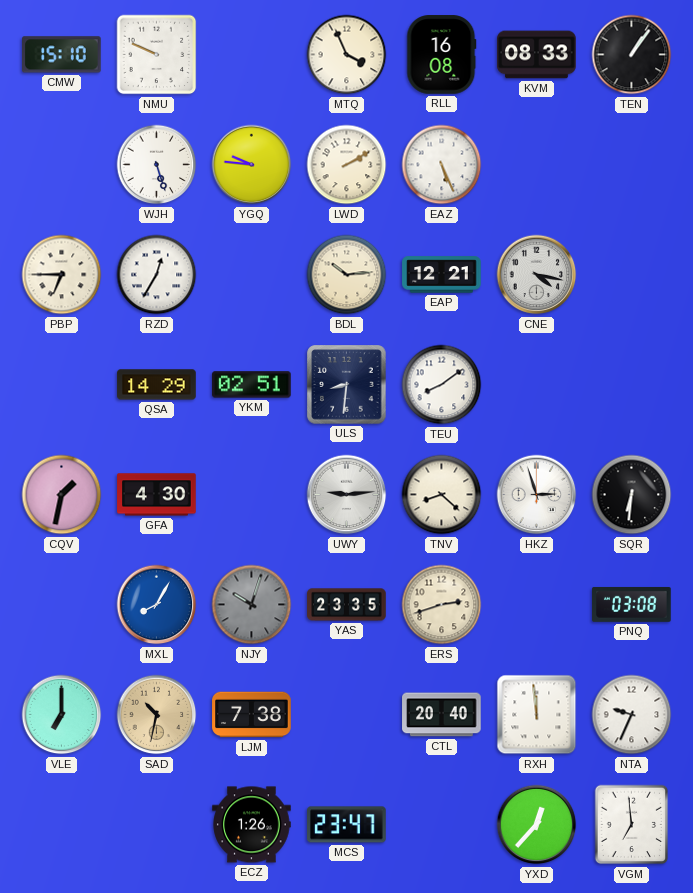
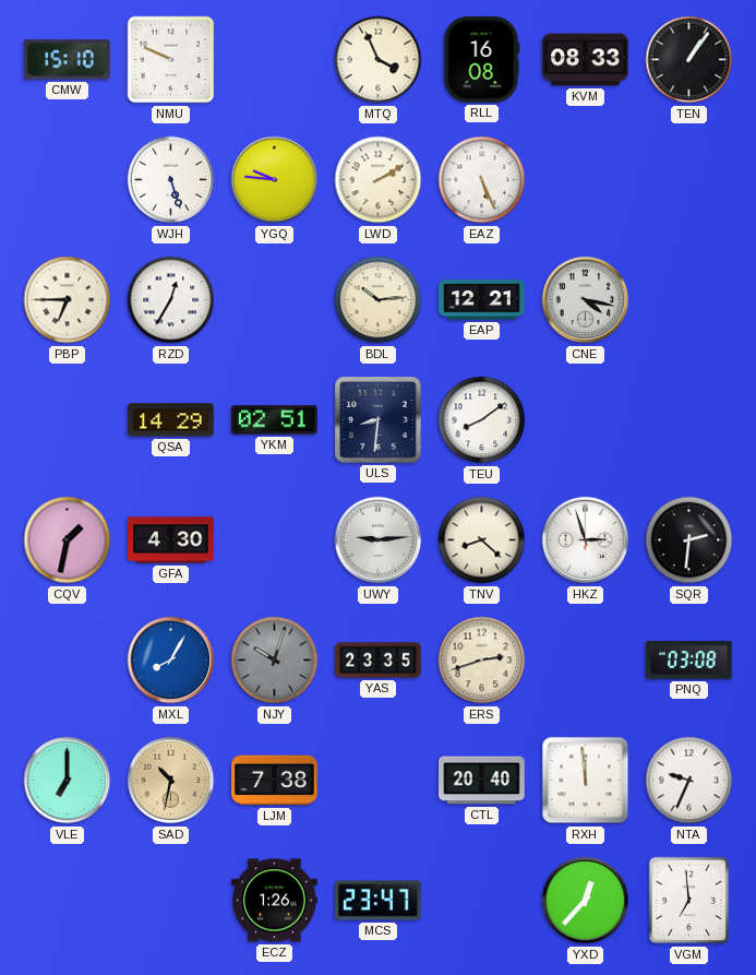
SQR: 6:31 -> 2:31 (689, 540)
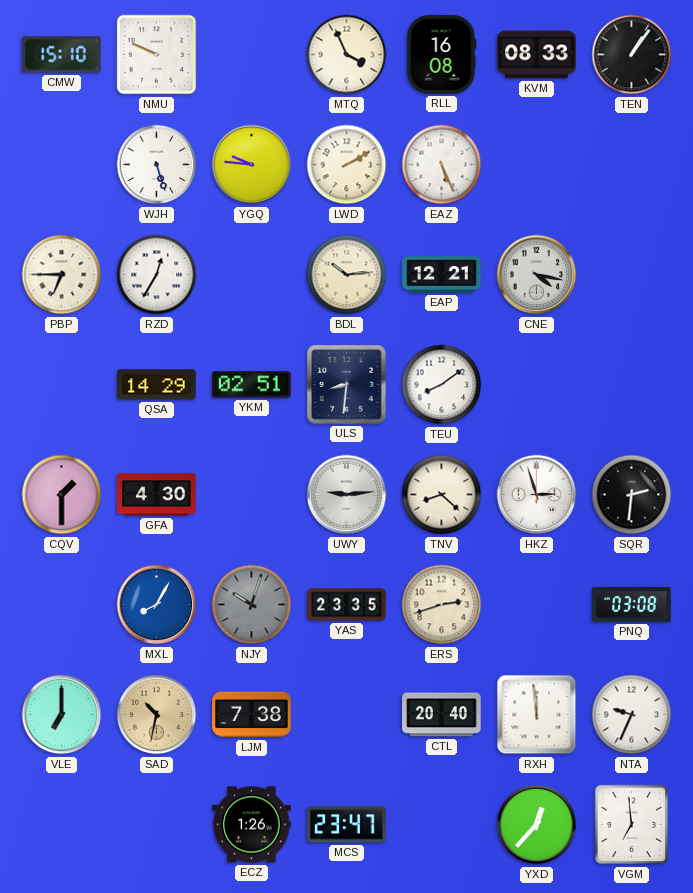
CQV: 1:32 -> 1:30 (62, 495)
